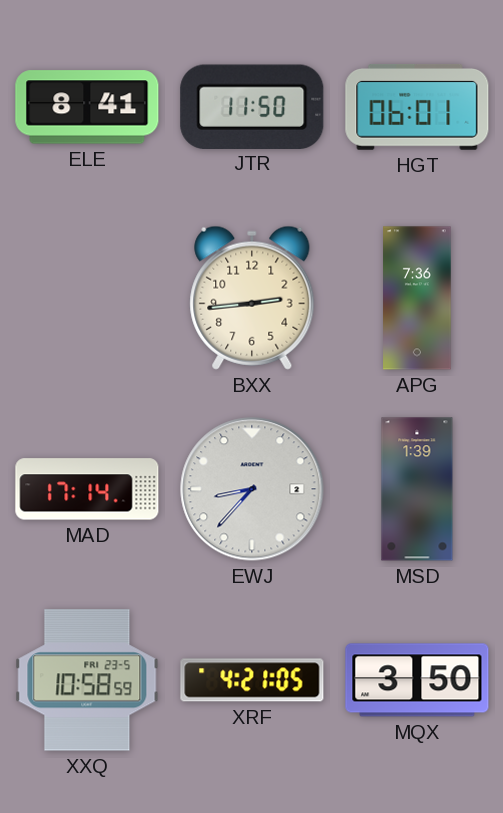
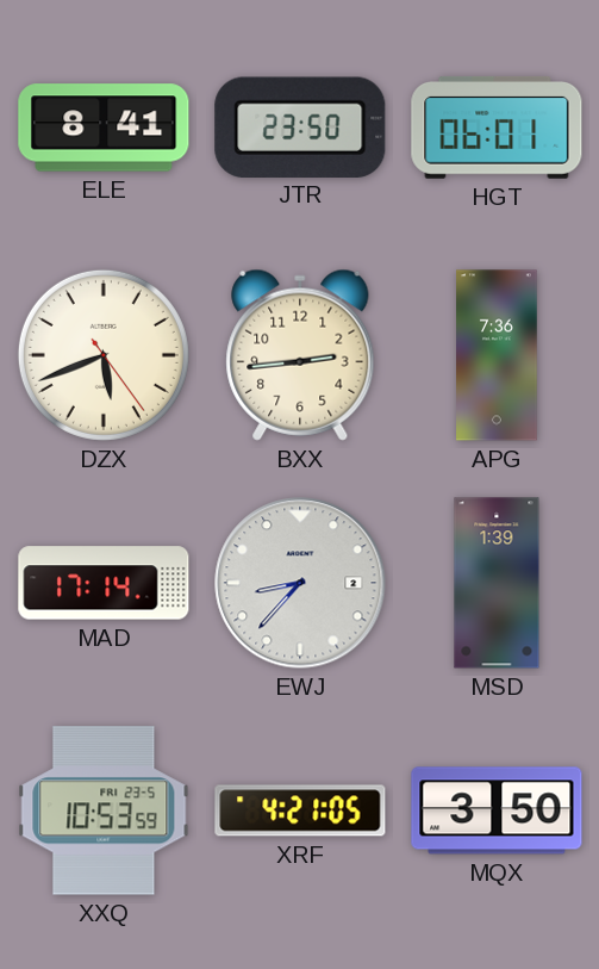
JTR: 11:50 -> 23:50 (300, 126)
DZX: none -> 5:41 (104, 355)
XXQ: 10:58 -> 10:53 (104, 810)
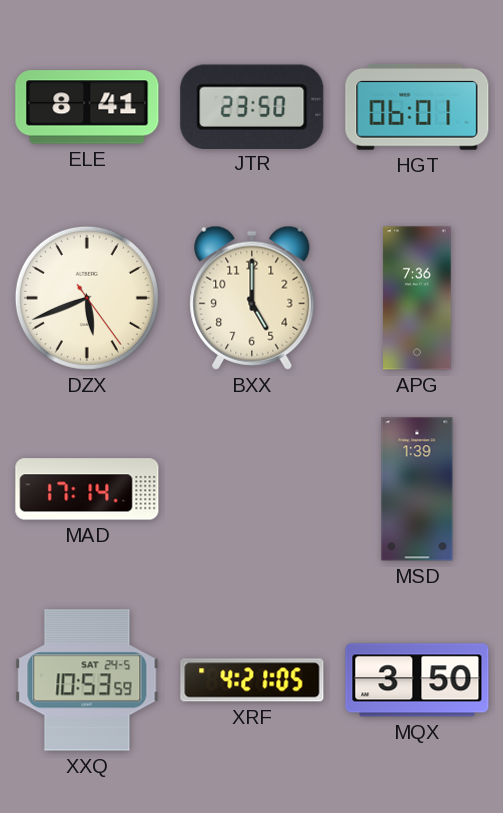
BXX: 2:44 -> 5:00 (252, 298)
EWJ: 8:37 -> none (300, 583)
XXQ date: FRI 23-5 -> SAT 24-5 (87, 680)
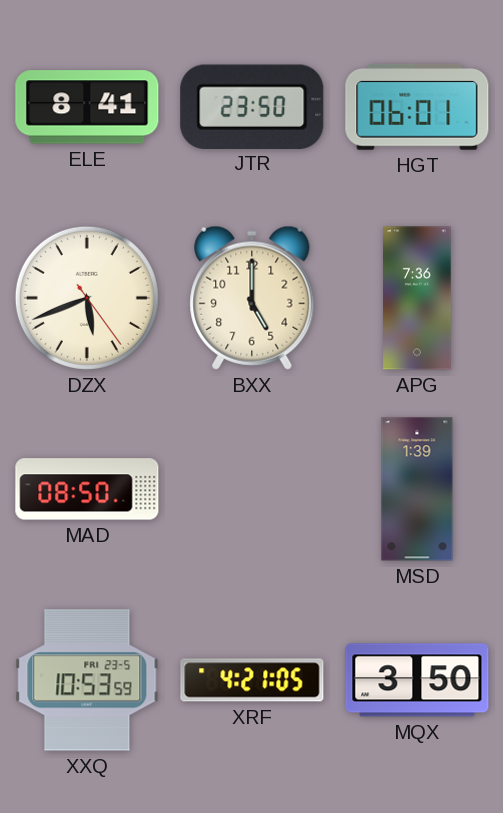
MAD: 17:14 -> 08:50 (87, 489)
XXQ date: SAT 24-5 -> FRI 23-5 (87, 680)
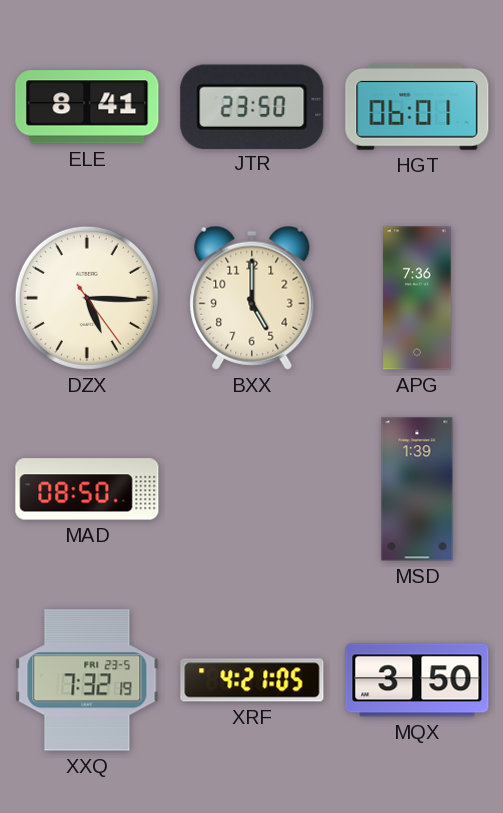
DZX: 5:41 -> 5:15 (87, 298)
XXQ: 10:53 -> 7:32 (87, 680)
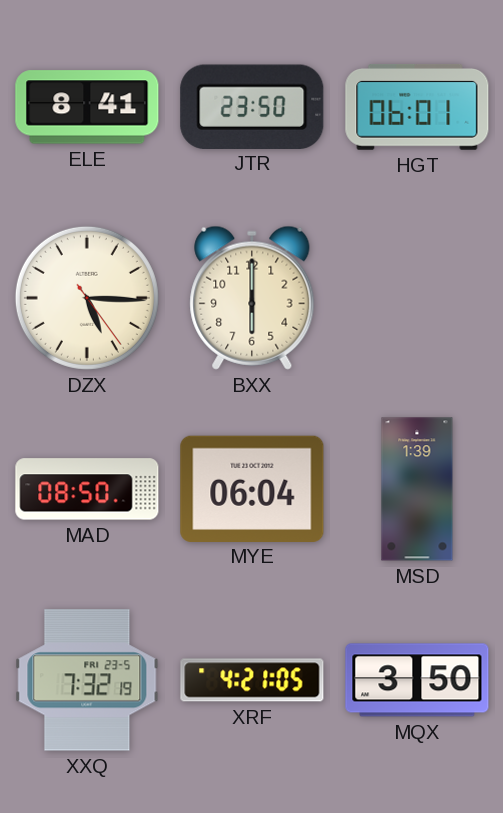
BXX: 5:00 -> 6:00 (252, 298)
APG: 7:36 -> none (417, 298)
MYE: none -> 06:04 (252, 488)
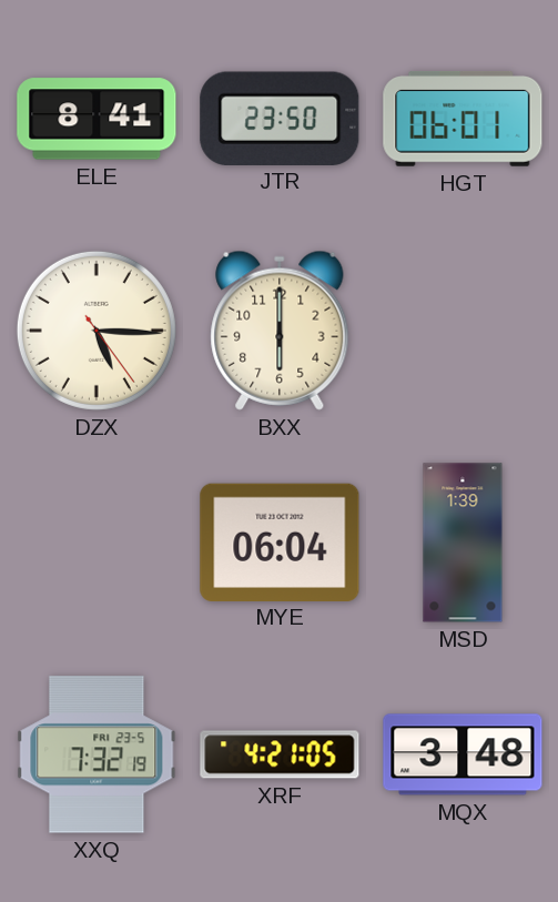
MAD: 08:50 -> none (87, 489)
MQX: 3:50 -> 3:48 (463, 754)
